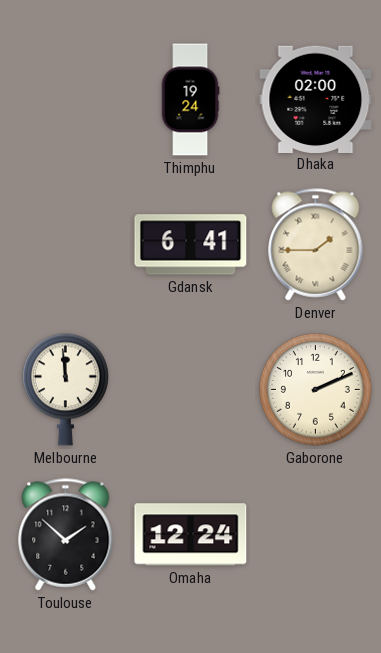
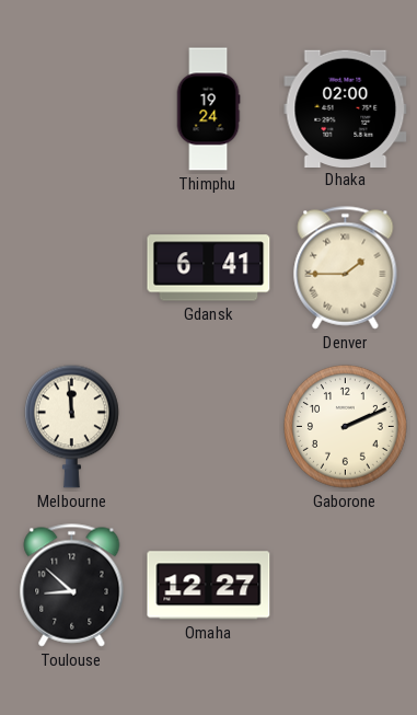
Toulouse: 1:52 -> 8:52 (72, 586)
Omaha: 12:24 -> 12:27 (209, 586)
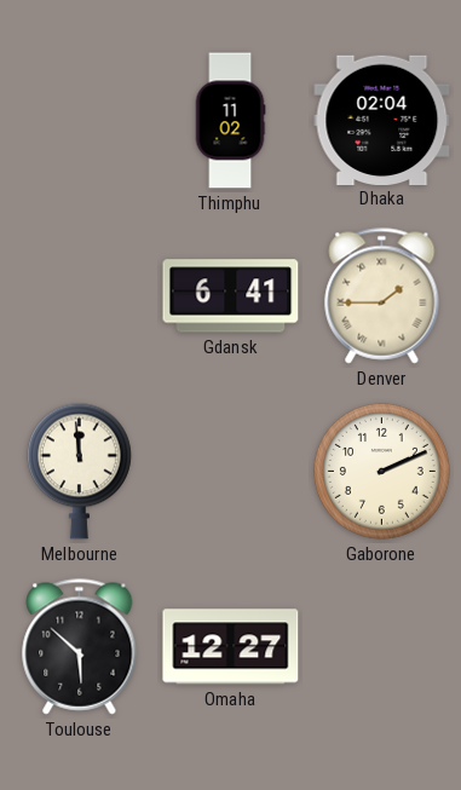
Thimphu: 19:24 -> 11:02 (230, 121)
Dhaka: 02:00 -> 02:04 (382, 120)
Toulouse: 8:52 -> 5:52 (80, 647)
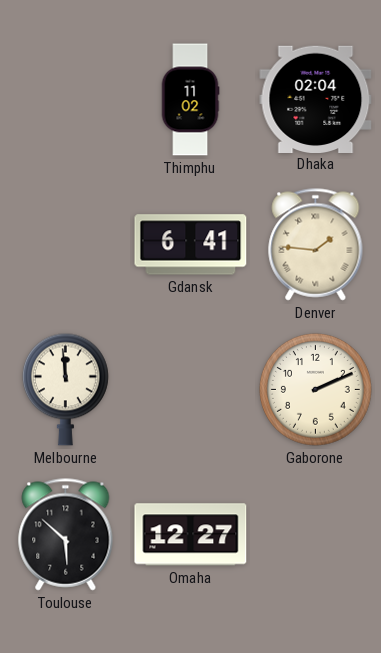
Denver: 1:45 -> 1:46 (316, 245)
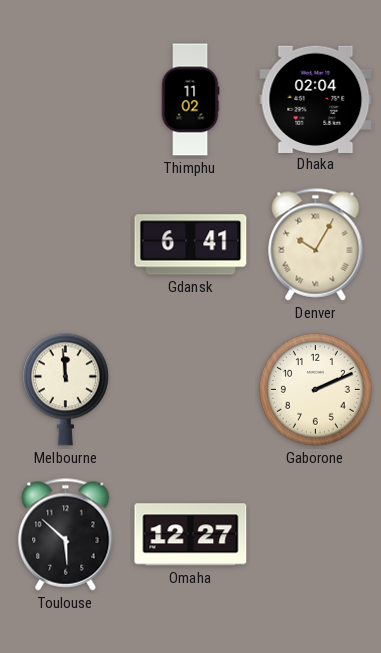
Denver: 1:46 -> 10:05 (316, 245)
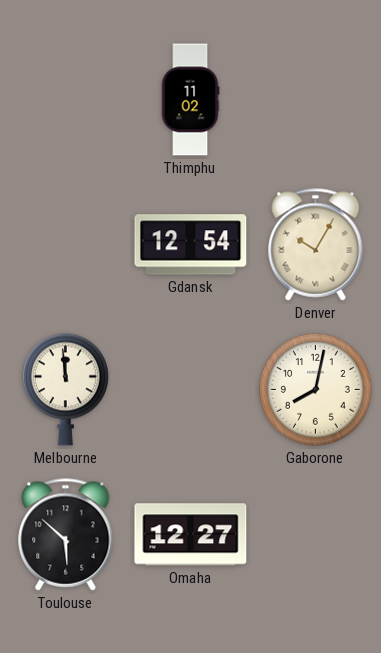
Dhaka: 02:04 -> none (316, 99)
Gdansk: 6:41 -> 12:54 (191, 245)
Gaborone: 2:11 -> 8:02 (316, 390)
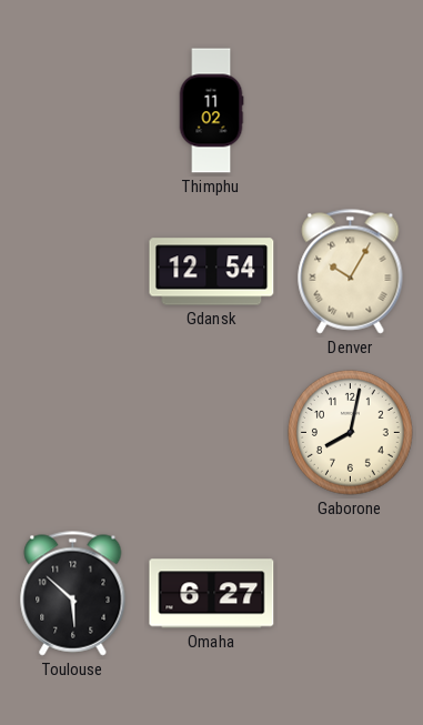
Melbourne: 11:59 -> none (65, 389)
Omaha: 12:27 -> 6:27 (212, 594)
